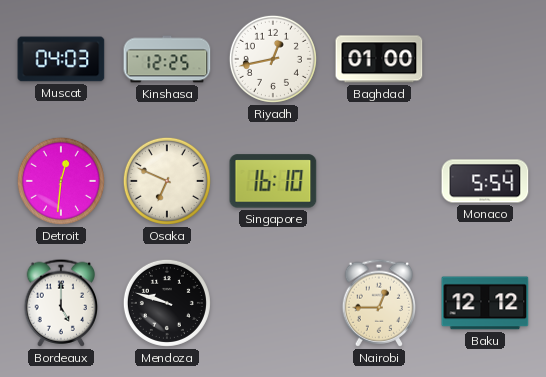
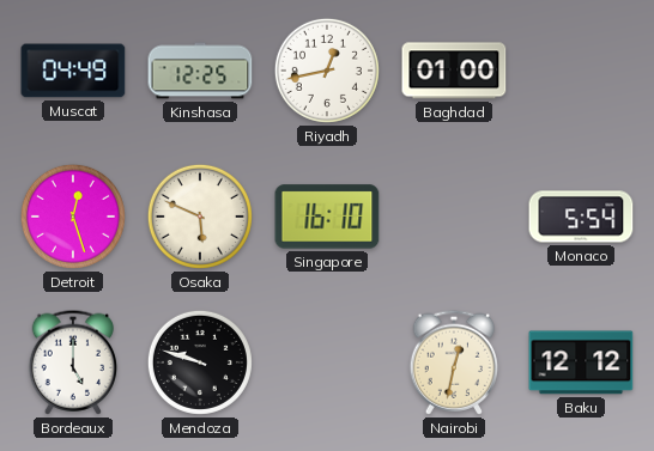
Muscat: 04:03 -> 04:49 (73, 71)
Detroit: 12:31 -> 12:27 (73, 217)
Osaka: 6:49 -> 5:49 (200, 217)
Nairobi: 12:45 -> 12:32 (454, 362)
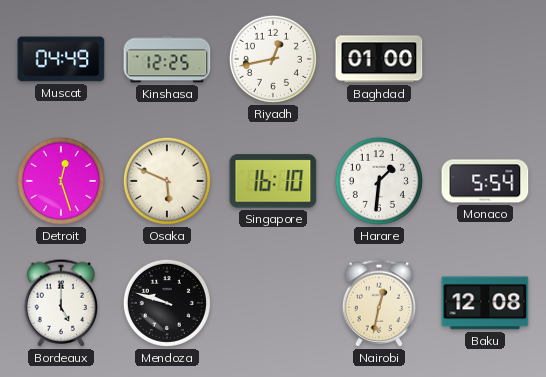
Harare: none -> 1:31 (379, 181)
Baku: 12:12 -> 12:08 (485, 303)
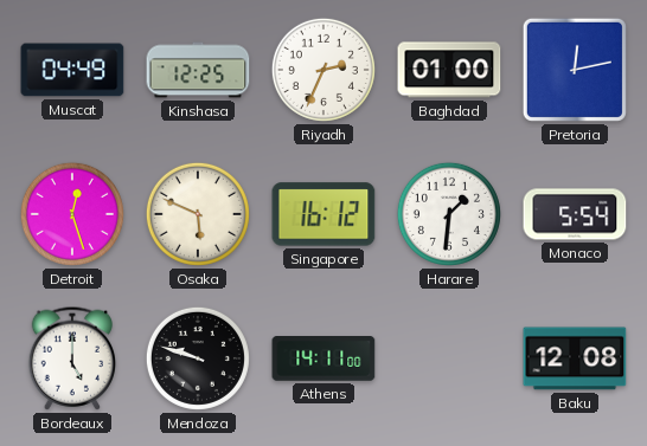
Riyadh: 12:43 -> 2:34 (323, 70)
Pretoria: none -> 12:13 (575, 70)
Singapore: 16:10 -> 16:12 (323, 214)
Athens: none -> 14:11 (323, 360)
Nairobi: 12:32 -> none (379, 303)
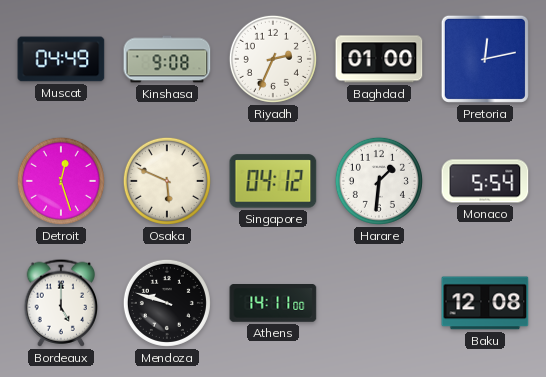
Kinshasa: 12:25 -> 9:08 (167, 59)
Singapore: 16:12 -> 04:12 (273, 181)
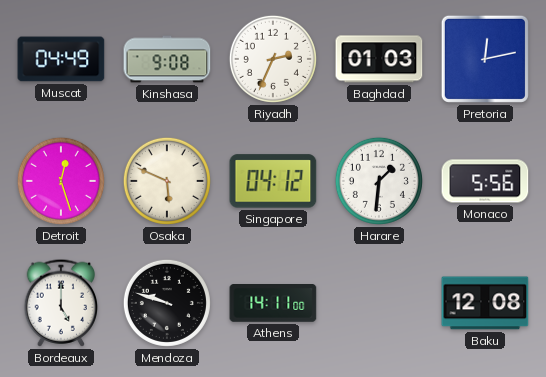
Baghdad: 01:00 -> 01:03 (379, 59)
Monaco: 5:54 -> 5:56 (485, 181)
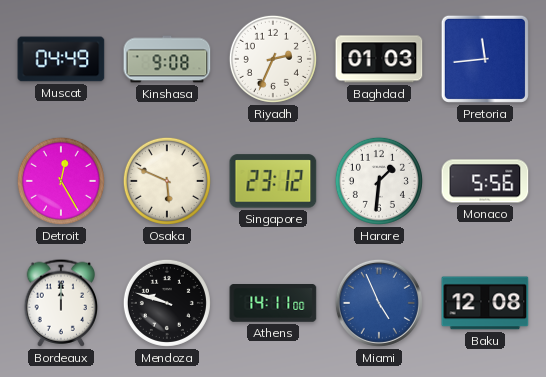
Pretoria: 12:13 -> 11:44 (485, 59)
Detroit: 12:27 -> 12:25 (61, 181)
Singapore: 04:12 -> 23:12 (273, 181)
Bordeaux: 5:00 -> 12:00 (61, 303)
Miami: none -> 4:56 (379, 303)
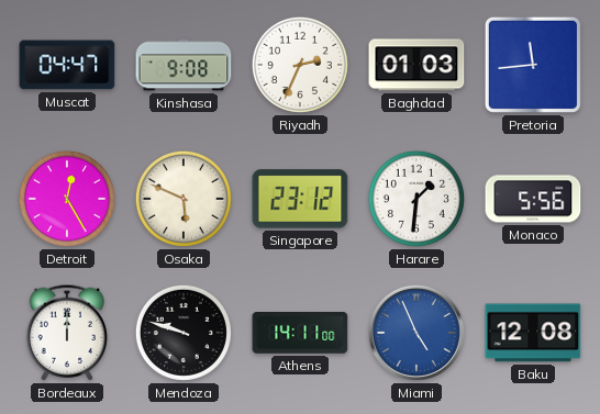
Muscat: 04:49 -> 04:47 (67, 65)
